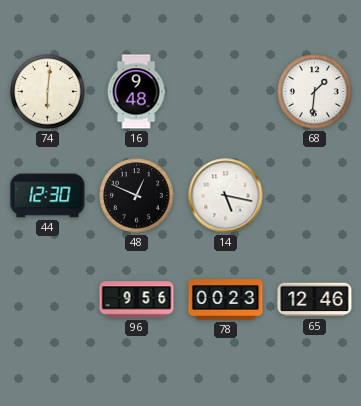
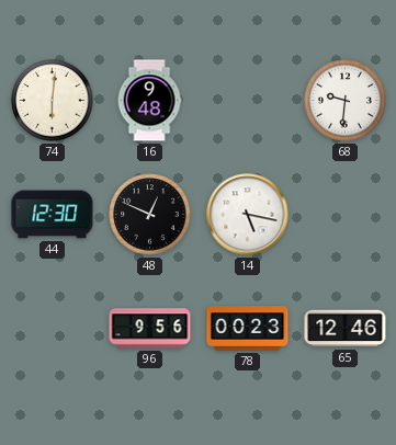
68: 1:31 -> 9:31 (346, 101)
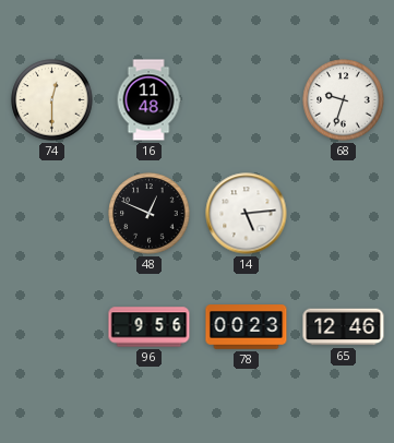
74: 6:01 -> 12:30 (52, 100)
16: 9:48 -> 11:48 (148, 100)
68: 9:31 -> 9:33 (344, 100)
44: 12:30 -> none (53, 215)
14: 5:17 -> 5:14 (247, 214)
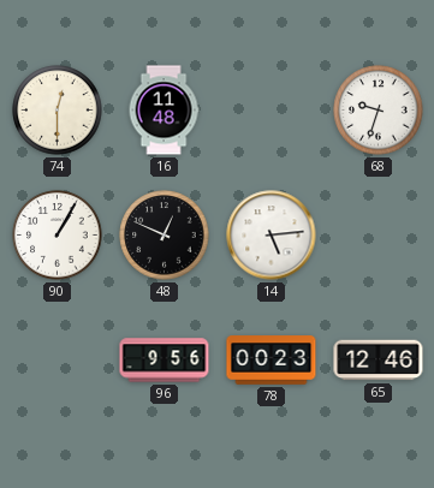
90: none -> 1:05 (58, 236)
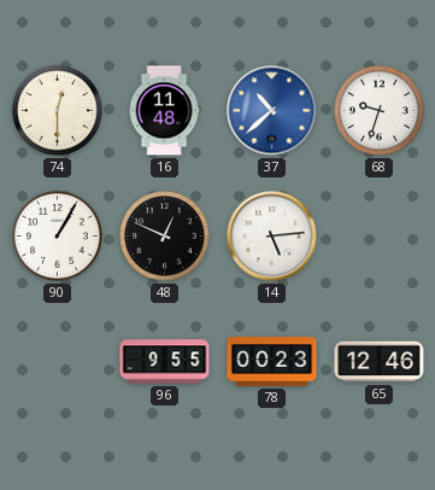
37: none -> 10:38 (272, 111)
96: 9:56 -> 9:55 (165, 362)
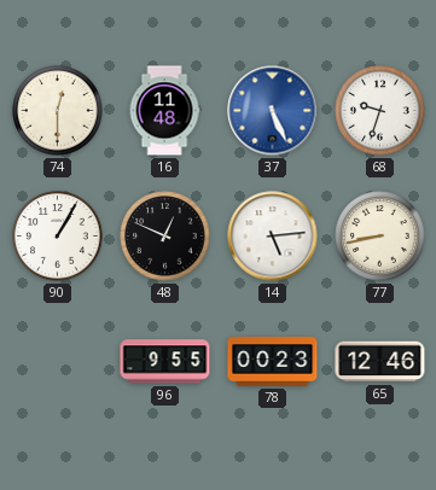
37: 10:38 -> 5:26 (273, 111)
77: none -> 8:43 (380, 237)
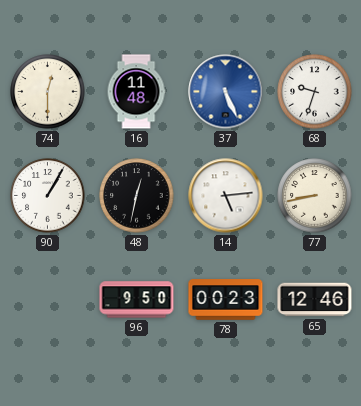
48: 12:49 -> 12:32 (137, 196)
96: 9:55 -> 9:50 (137, 300)
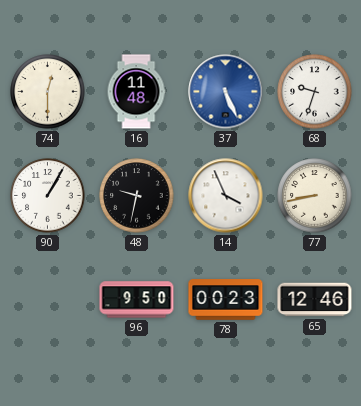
48: 12:32 -> 9:32 (137, 196)
14: 5:14 -> 3:56 (226, 196)
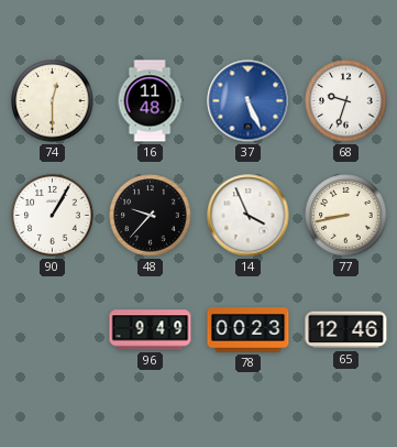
48: 9:32 -> 9:37 (151, 216)
96: 9:50 -> 9:49 (151, 330)
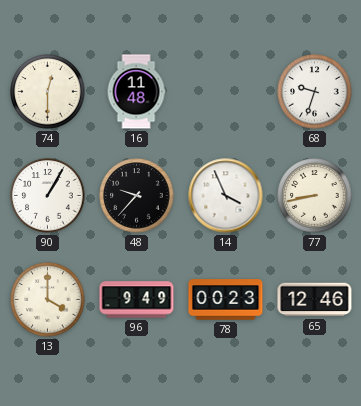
37: 5:26 -> none (249, 101)
13: none -> 4:00 (48, 300)
